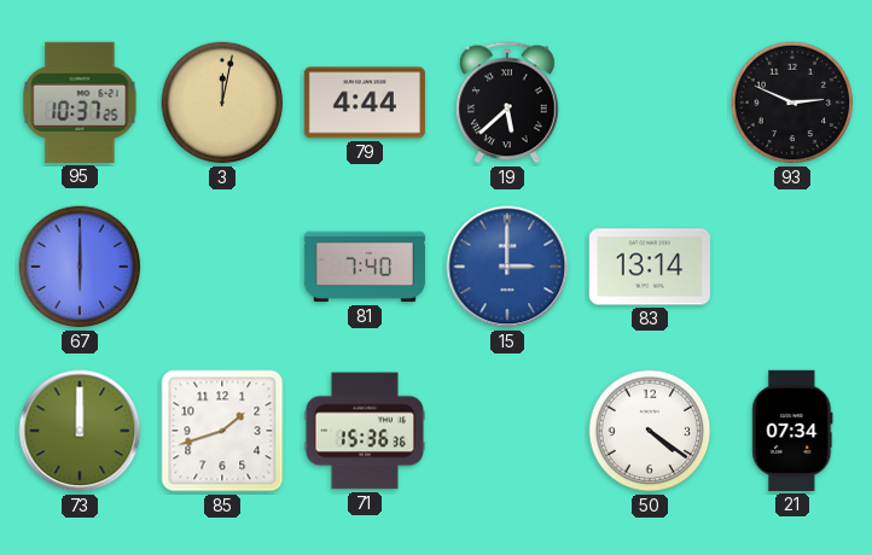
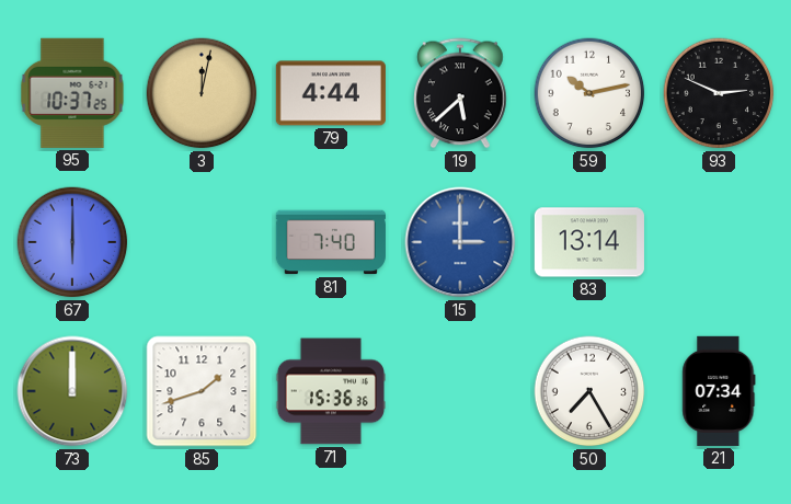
59: none -> 10:13 (589, 93)
50: 4:21 -> 7:25 (589, 391)
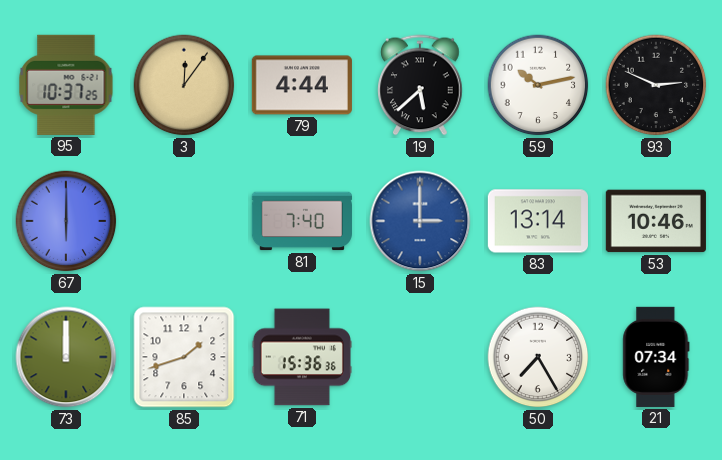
3: 12:02 -> 12:06 (184, 85)
53: none -> 10:46 (656, 221)
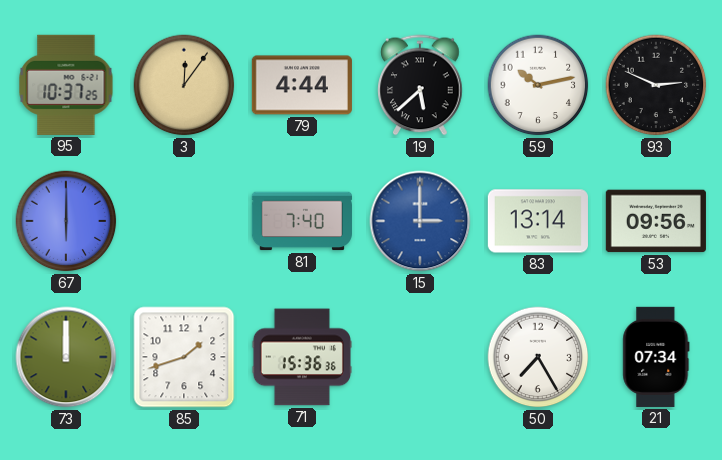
53: 10:46 -> 09:56 (656, 221)
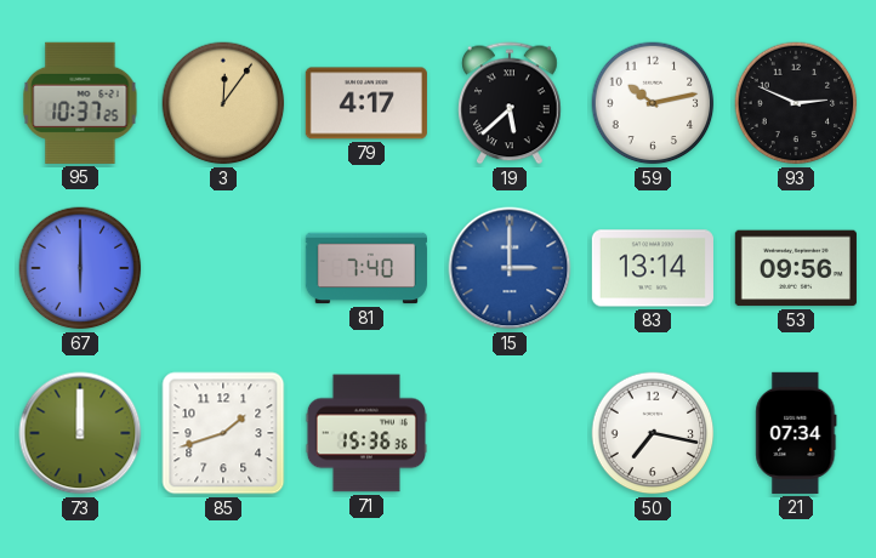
79: 4:44 -> 4:17 (366, 103)
50: 7:25 -> 7:17 (653, 433)
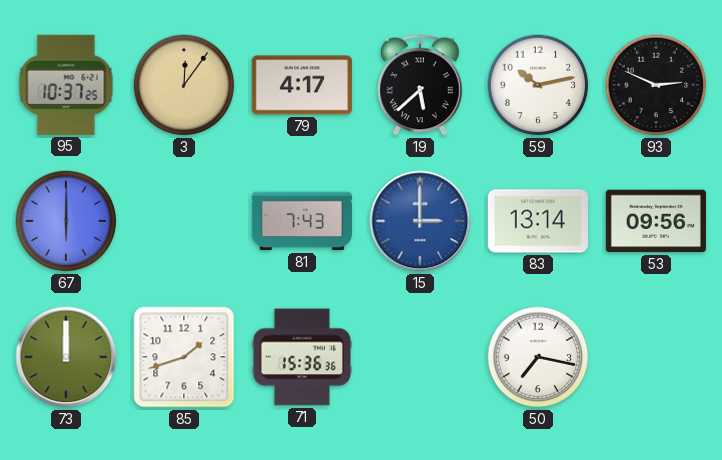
81: 7:40 -> 7:43 (302, 221)
21: 07:34 -> none (796, 433)
